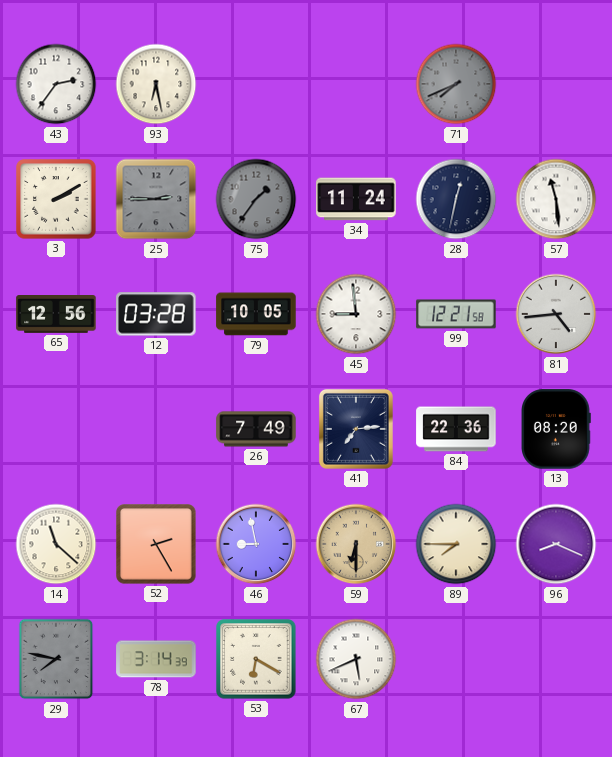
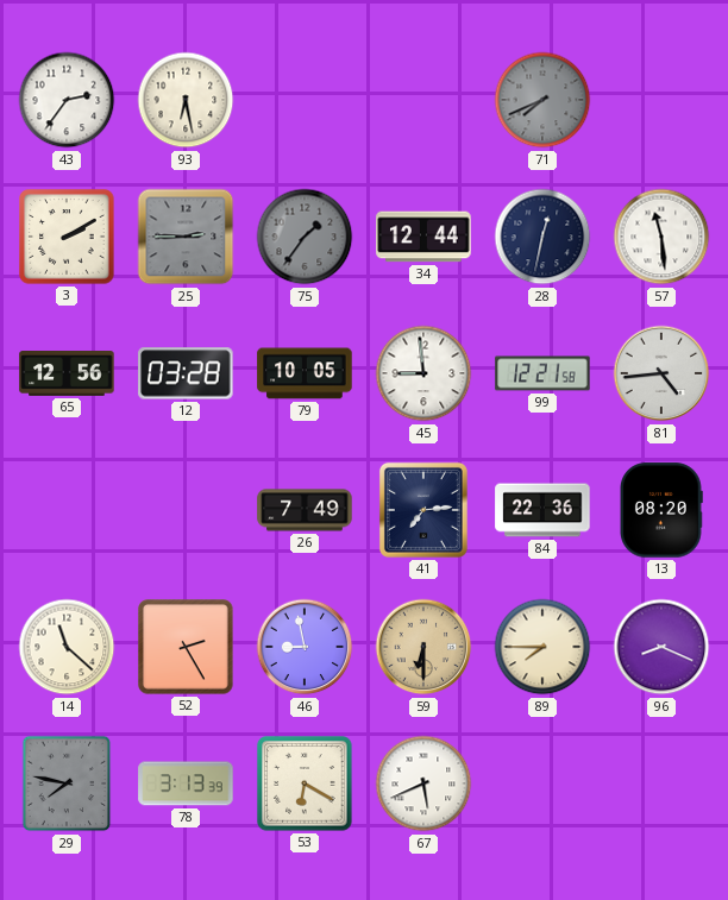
34: 11:24 -> 12:44 (423, 237)
78: 3:14 -> 3:13 (186, 783)
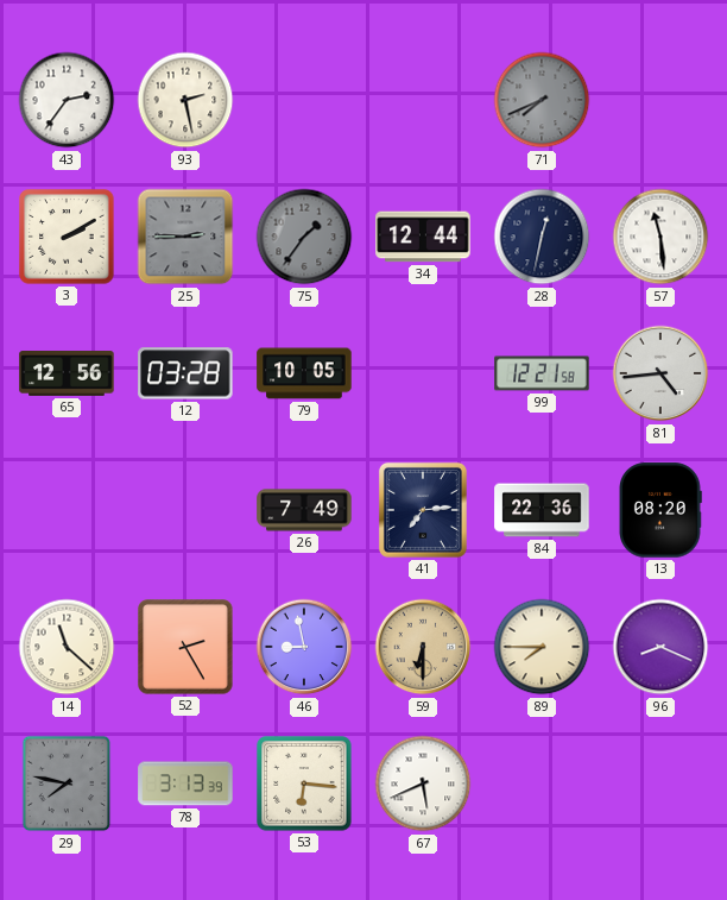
93: 6:28 -> 2:28 (185, 100)
45: 8:59 -> none (423, 373)
53: 6:20 -> 6:16 (304, 783)
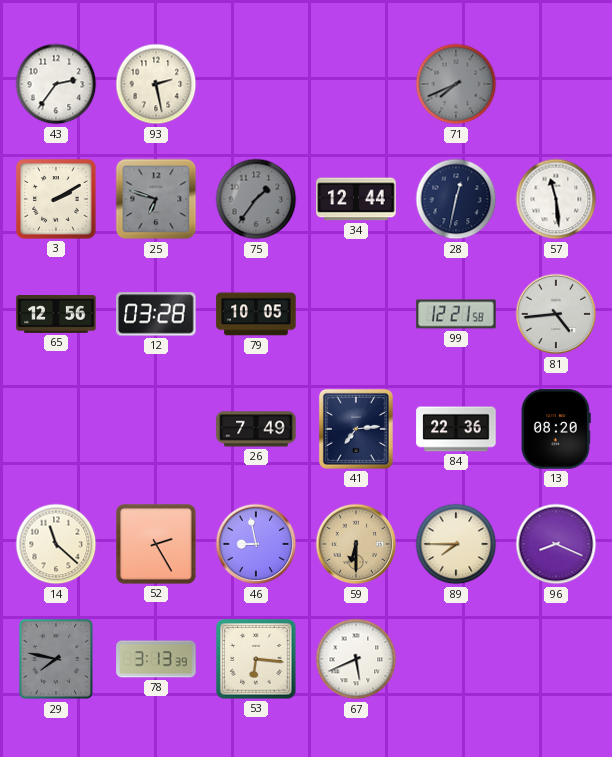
25: 2:45 -> 6:48 (156, 199)
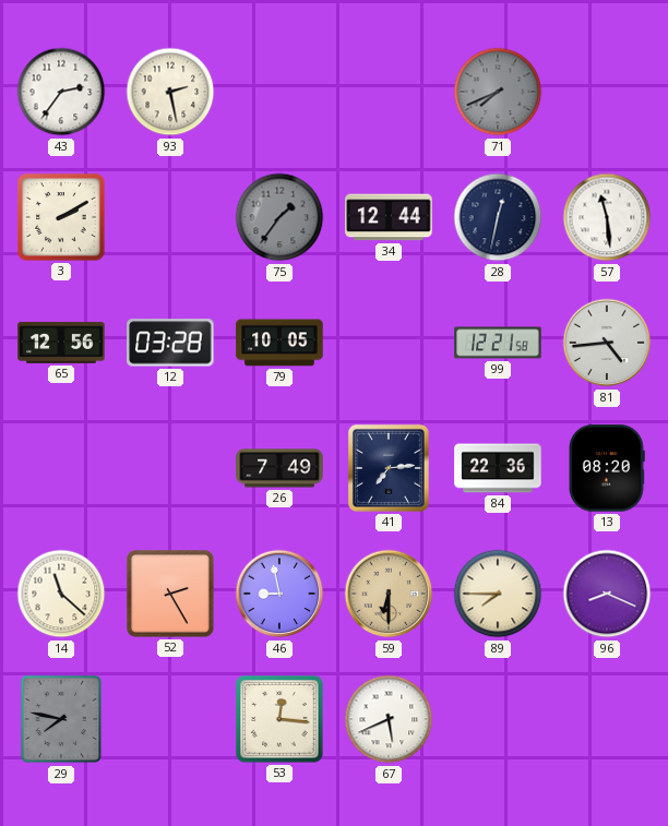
25: 6:48 -> none (156, 199)
78: 3:13 -> none (156, 659)
53: 6:16 -> 12:16 (279, 719)
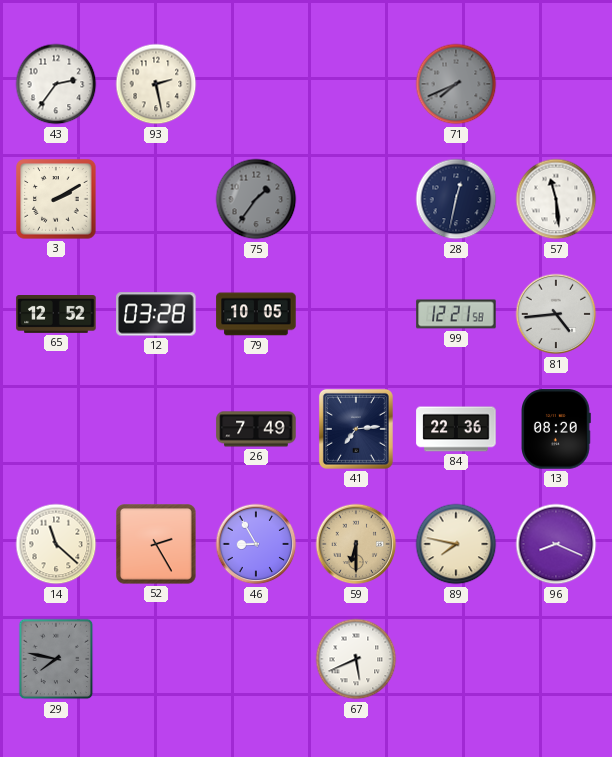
34: 12:44 -> none (389, 217)
65: 12:56 -> 12:52 (56, 315)
46: 8:58 -> 8:55 (256, 544)
89: 7:45 -> 7:47 (456, 544)
53: 12:16 -> none (279, 719)
